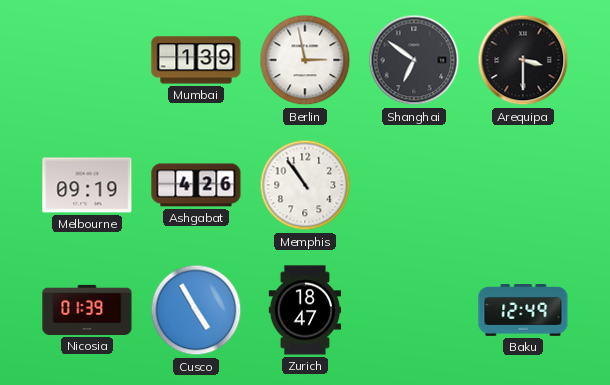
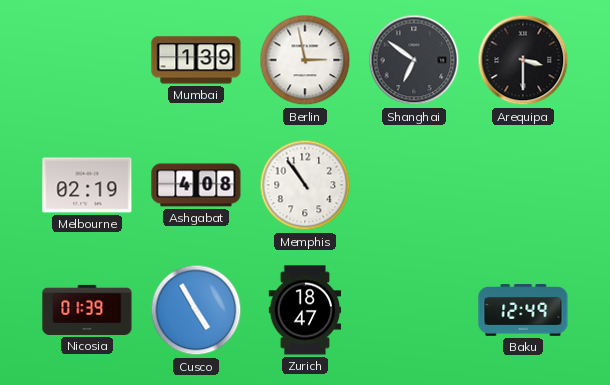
Melbourne: 09:19 -> 02:19 (87, 185)
Ashgabat: 4:26 -> 4:08 (196, 185)
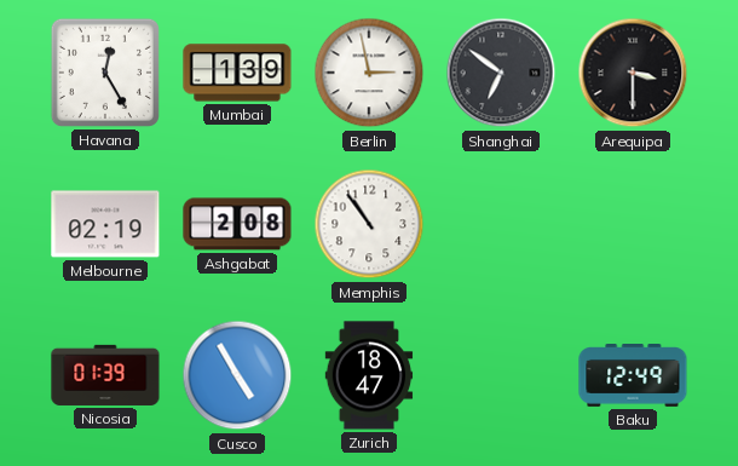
Havana: none -> 12:25 (105, 73)
Ashgabat: 4:08 -> 2:08 (237, 224)
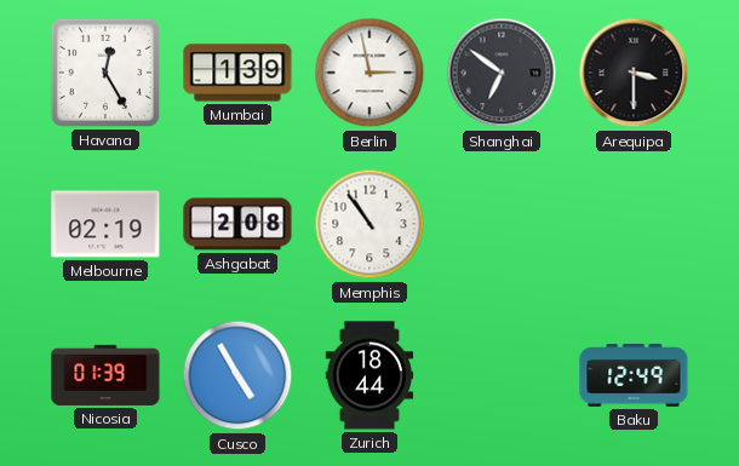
Zurich: 18:47 -> 18:44 (369, 375)
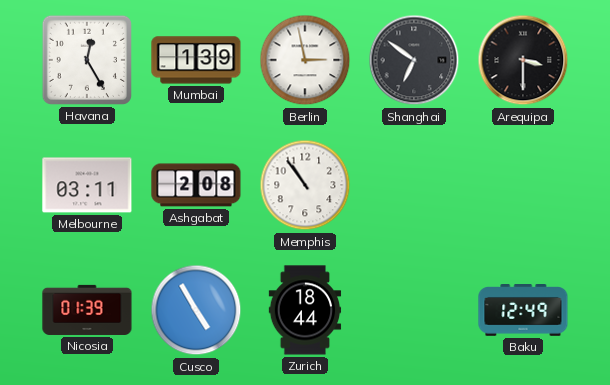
Melbourne: 02:19 -> 03:11 (87, 185)
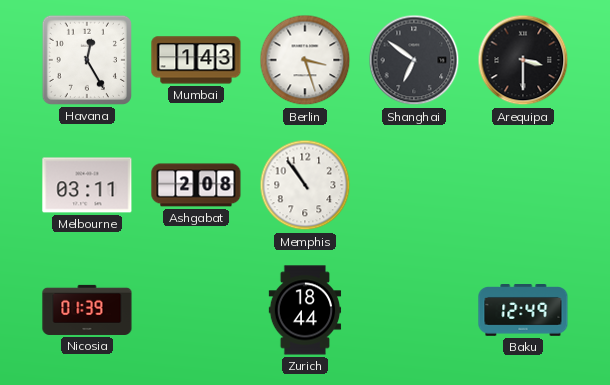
Mumbai: 1:39 -> 1:43 (196, 60)
Berlin: 2:58 -> 3:27 (305, 60)
Cusco: 4:55 -> none (196, 310)
